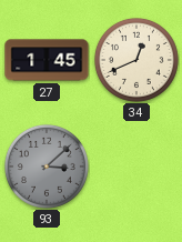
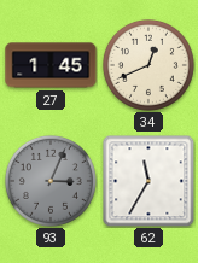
93: 3:08 -> 3:04 (51, 181)
62: none -> 11:35 (148, 181)
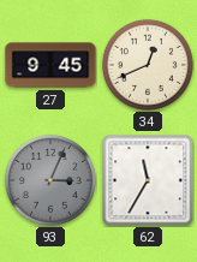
27: 1:45 -> 9:45 (50, 65)
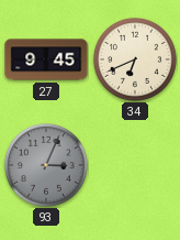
34: 12:41 -> 6:41 (135, 59)
62: 11:35 -> none (148, 180)
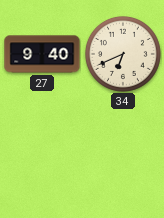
27: 9:45 -> 9:40 (42, 54)
93: 3:04 -> none (46, 165)
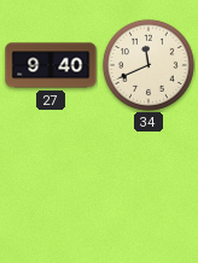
34: 6:41 -> 11:41 (148, 65)
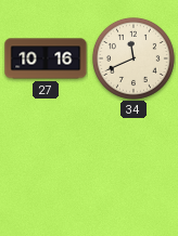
27: 9:40 -> 10:16 (46, 58)
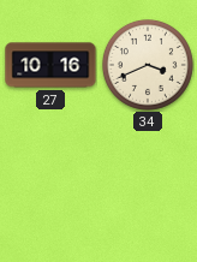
34: 11:41 -> 3:41 (148, 65)
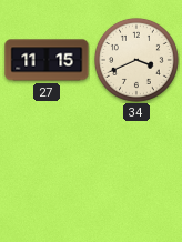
27: 10:16 -> 11:15 (47, 60)
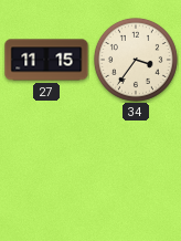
34: 3:41 -> 3:36 (136, 60)
